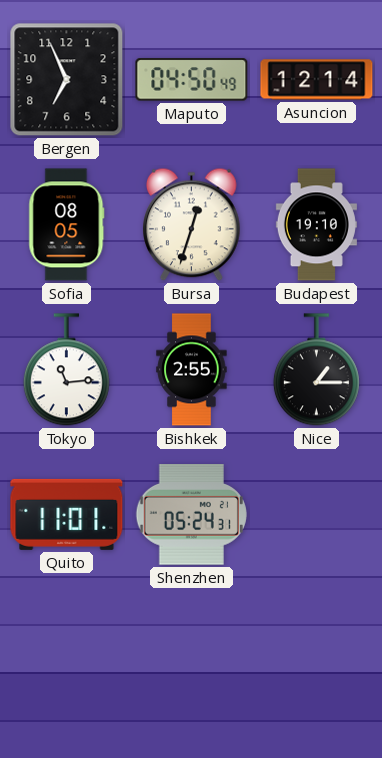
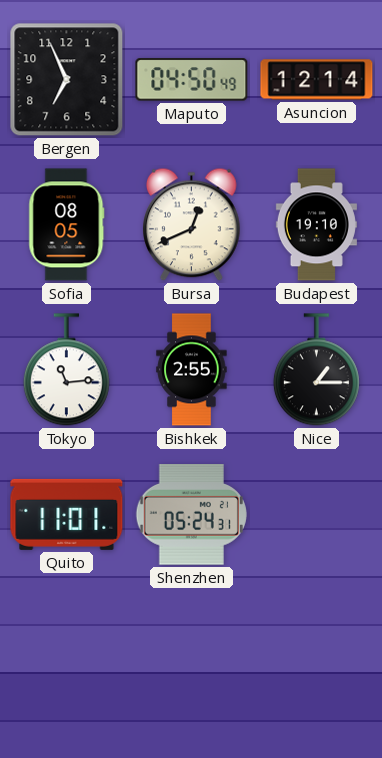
Bursa: 12:33 -> 12:41 (192, 225)
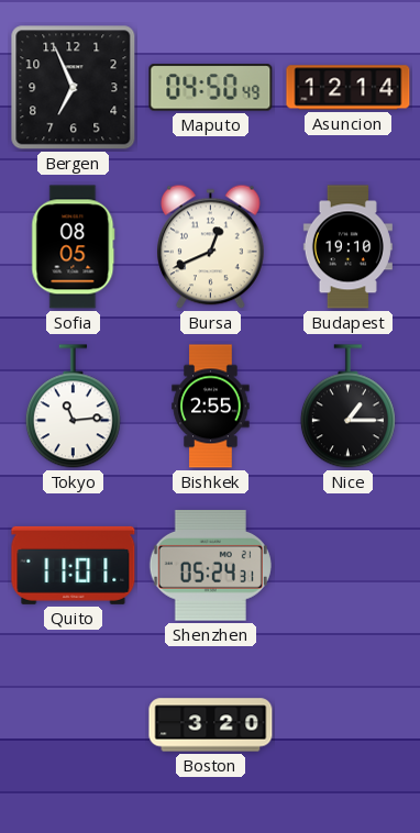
Boston: none -> 3:20 (211, 725)
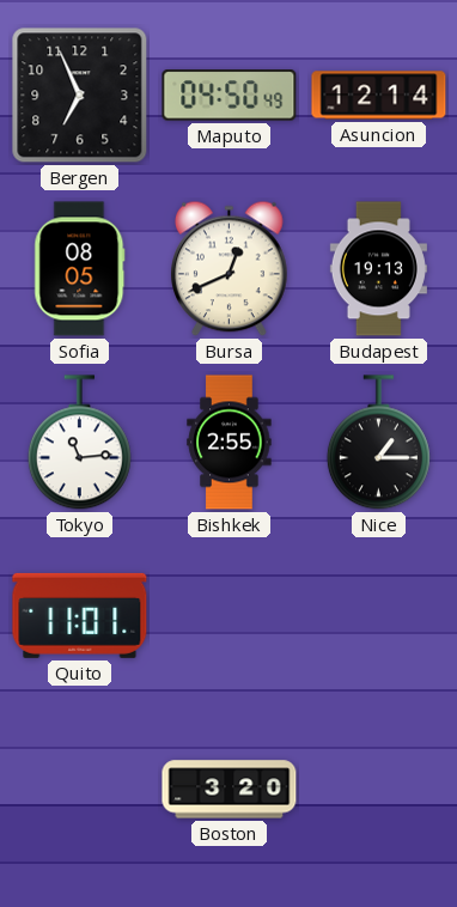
Budapest: 19:10 -> 19:13 (378, 269)
Shenzhen: 05:24 -> none (210, 566)
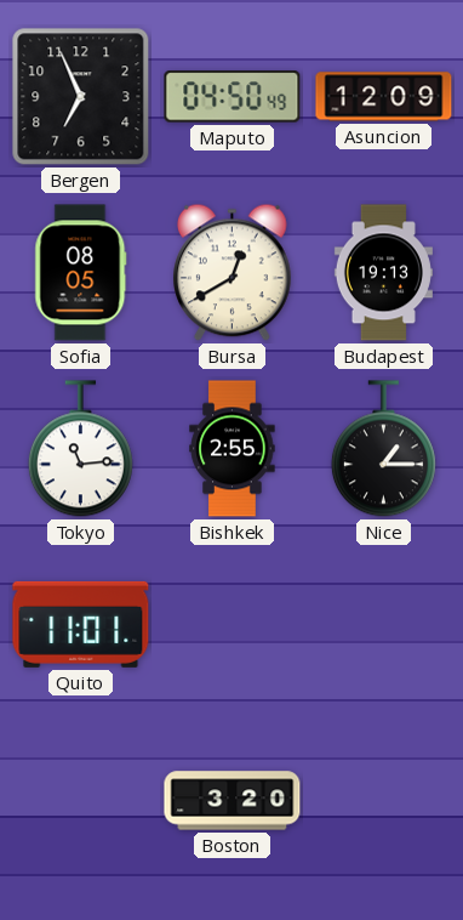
Asuncion: 12:14 -> 12:09 (384, 97)
Bursa: 12:41 -> 12:40 (233, 273)
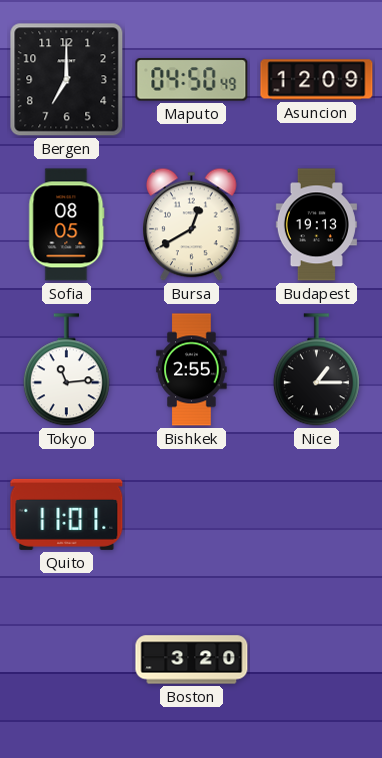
Bergen: 6:56 -> 7:00 (67, 80)
